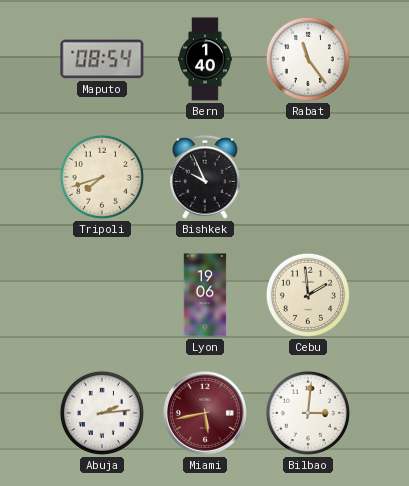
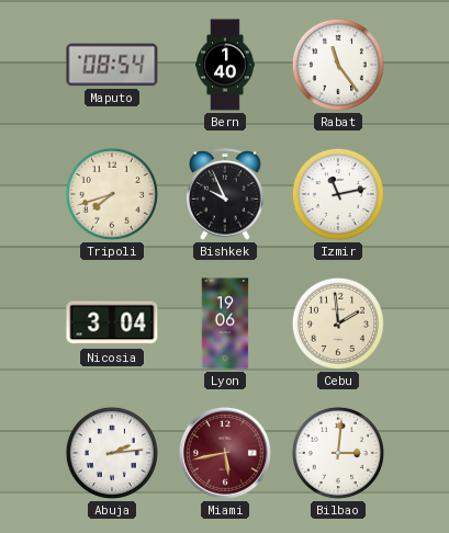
Izmir: none -> 11:13 (338, 194)
Nicosia: none -> 3:04 (112, 324)
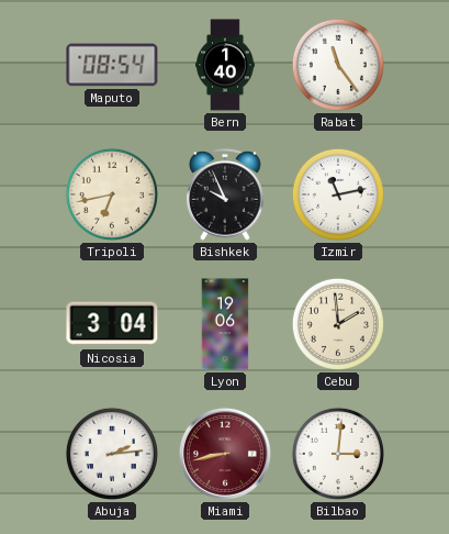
Tripoli: 7:42 -> 6:43 (112, 194)
Miami: 5:43 -> 8:43 (225, 454)
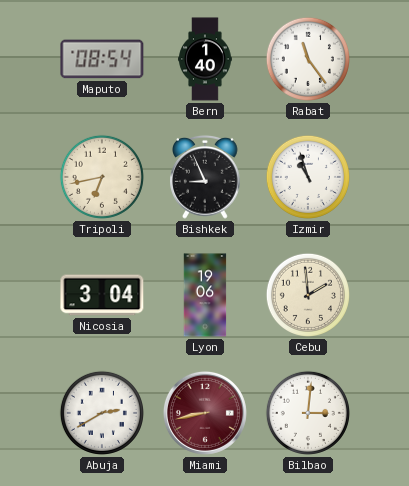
Bishkek: 9:56 -> 8:56 (205, 177)
Izmir: 11:13 -> 10:57 (308, 177)
Abuja: 2:14 -> 2:40 (102, 413)
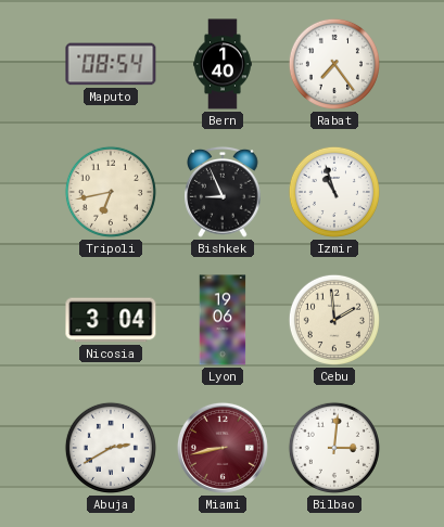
Rabat: 11:24 -> 7:24 (334, 64)
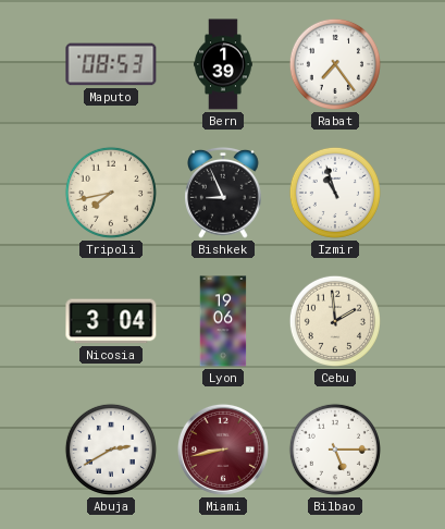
Maputo: 08:54 -> 08:53 (111, 64)
Bern: 1:40 -> 1:39 (223, 64)
Tripoli: 6:43 -> 7:43 (111, 193)
Bilbao: 3:01 -> 5:15 (335, 450)
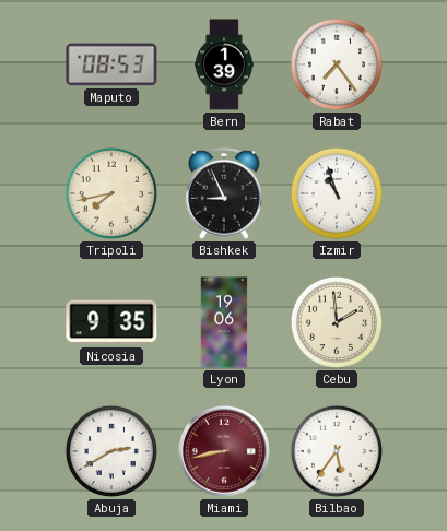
Nicosia: 3:04 -> 9:35 (111, 322)
Bilbao: 5:15 -> 5:36 (337, 451)
